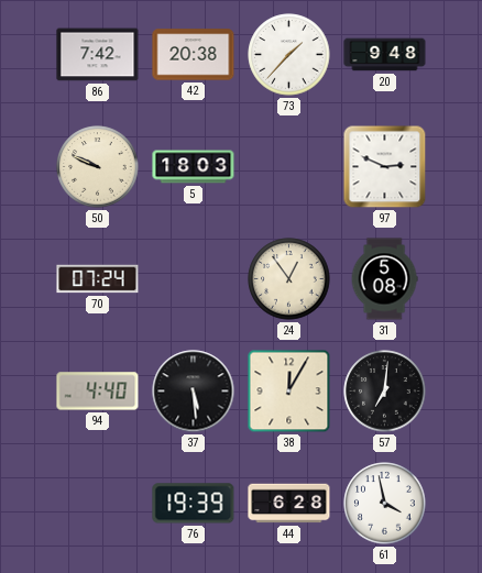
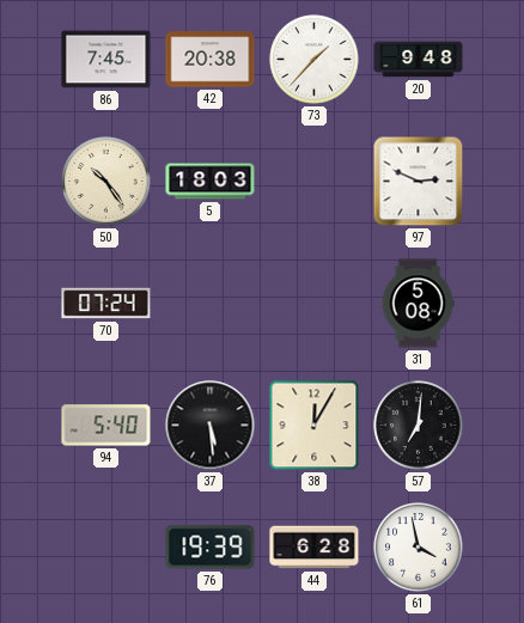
86: 7:42 -> 7:45 (106, 60)
50: 9:49 -> 10:24 (106, 182)
24: 12:54 -> none (289, 279)
94: 4:40 -> 5:40 (106, 426)
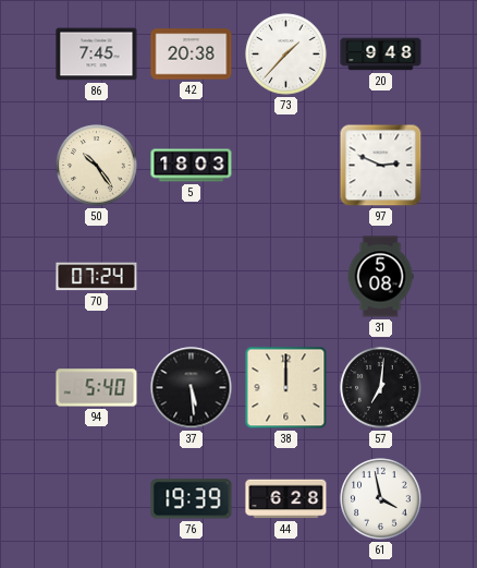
38: 12:05 -> 12:00 (286, 388)
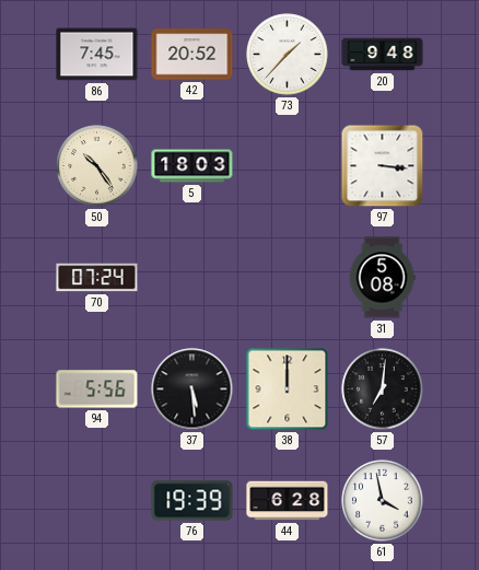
42: 20:38 -> 20:52 (192, 55)
97: 2:49 -> 3:16 (383, 166)
94: 5:40 -> 5:56 (97, 389)
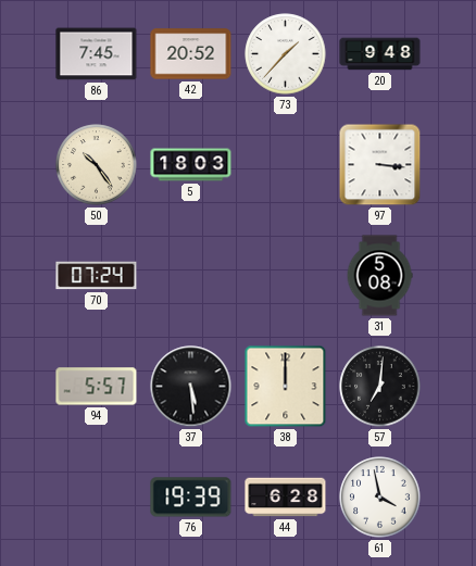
94: 5:56 -> 5:57 (97, 387)
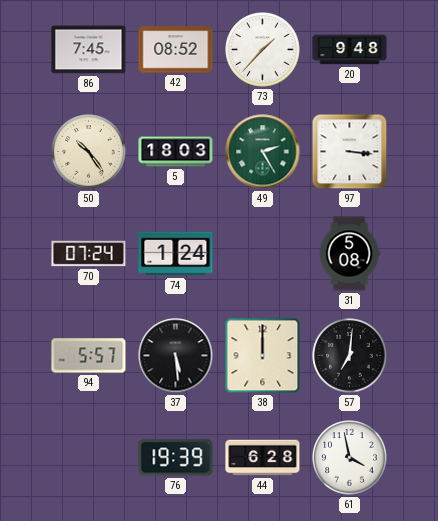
42: 20:52 -> 08:52 (176, 50)
49: none -> 2:25 (263, 152)
74: none -> 1:24 (176, 254)
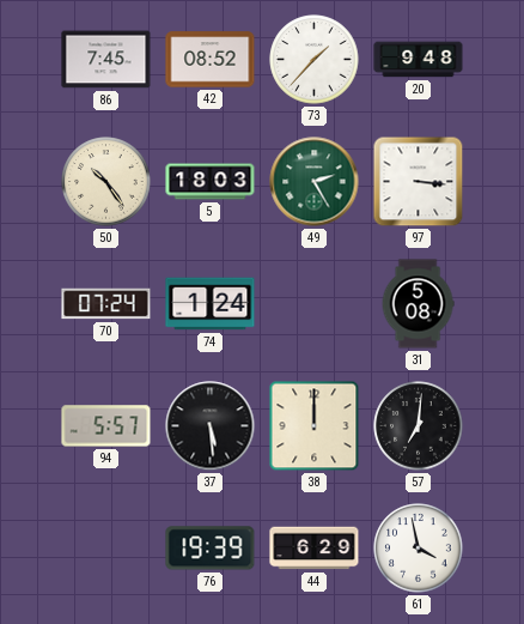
44: 6:28 -> 6:29 (315, 549)
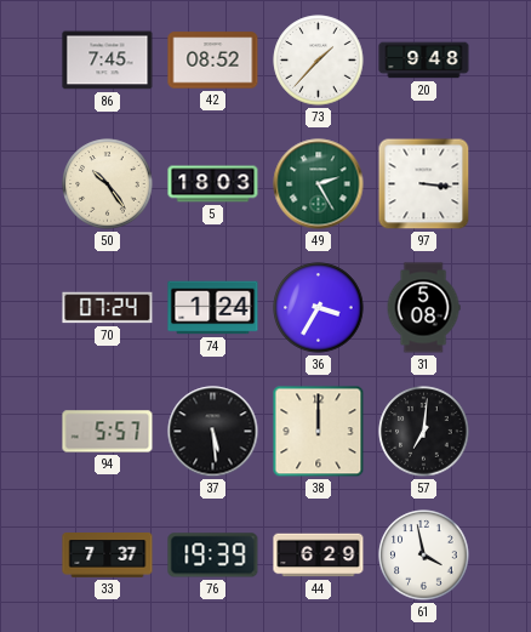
36: none -> 3:35 (319, 308)
33: none -> 7:37 (108, 556)
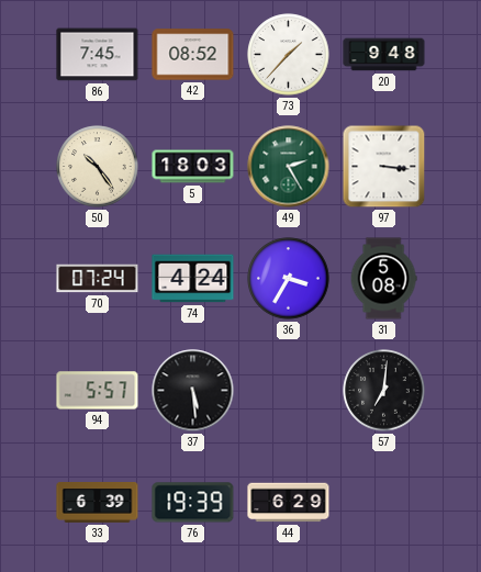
74: 1:24 -> 4:24 (193, 279)
38: 12:00 -> none (319, 432)
33: 7:37 -> 6:39 (98, 503)
61: 3:58 -> none (424, 556)
